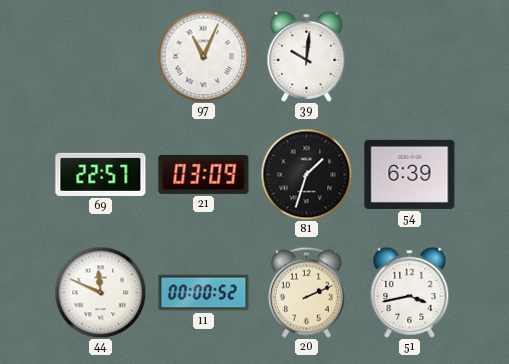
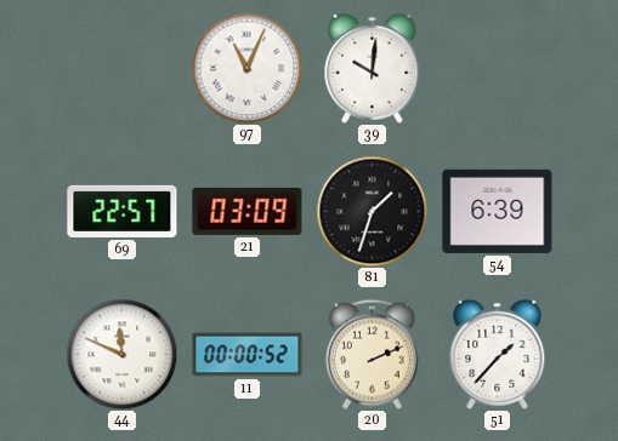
51: 3:43 -> 1:37 (498, 354)
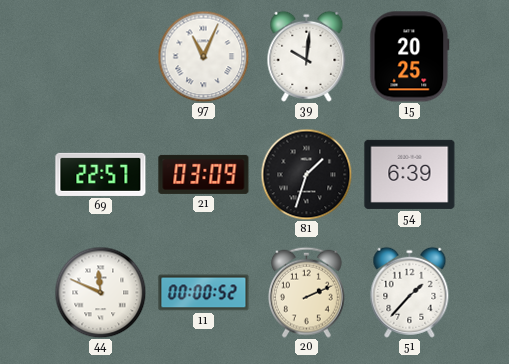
15: none -> 20:25 (410, 57)
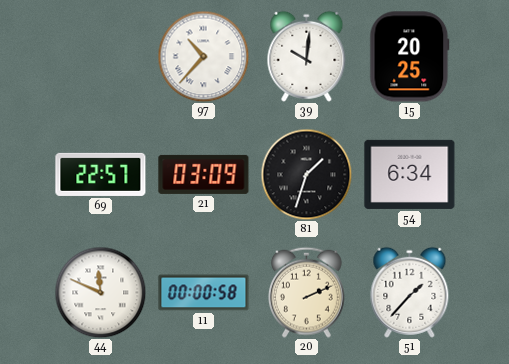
97: 11:04 -> 10:37 (203, 56)
54: 6:39 -> 6:34 (410, 174)
11: 00:00:52 -> 00:00:58 (204, 293)
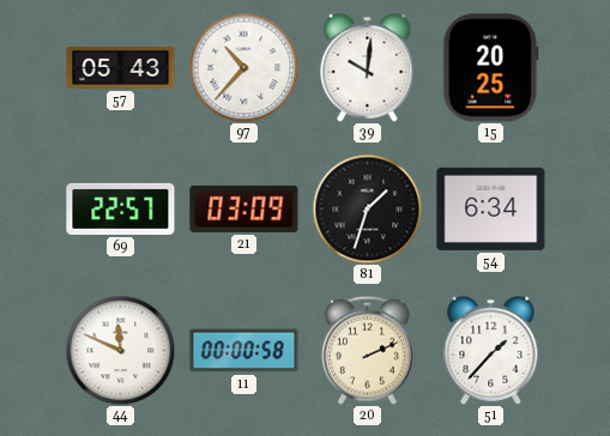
57: none -> 05:43 (121, 68)
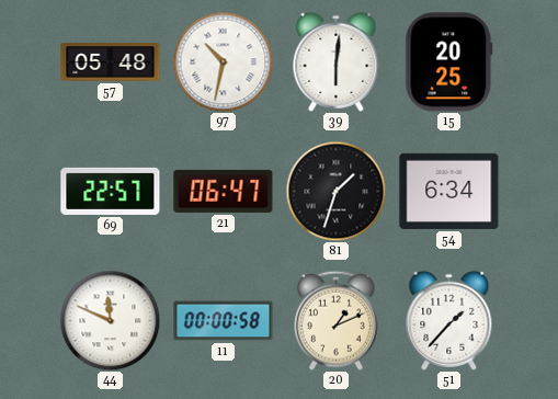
57: 05:43 -> 05:48 (111, 62)
97: 10:37 -> 10:32 (223, 61)
39: 10:01 -> 6:01 (337, 61)
21: 03:09 -> 06:47 (224, 191)
20: 2:11 -> 1:11 (335, 320)
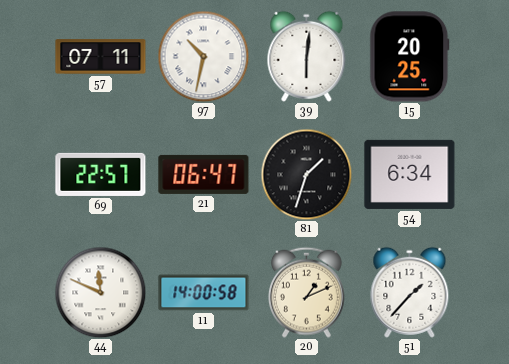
57: 05:48 -> 07:11 (101, 57)
11: 00:00 -> 14:00 (204, 293)
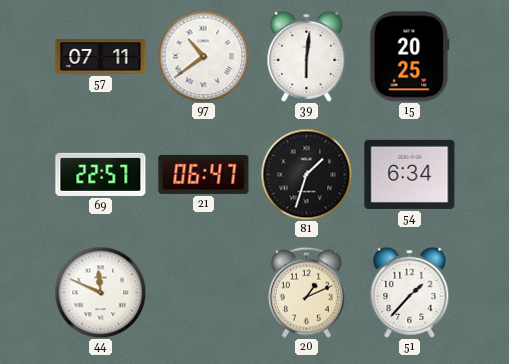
97: 10:32 -> 10:39 (203, 56)
11: 14:00 -> none (204, 293)
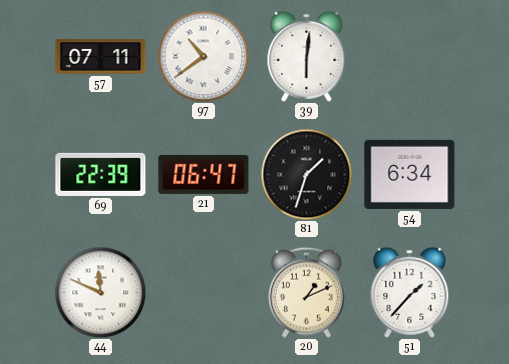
15: 20:25 -> none (410, 57)
69: 22:57 -> 22:39 (101, 174)
